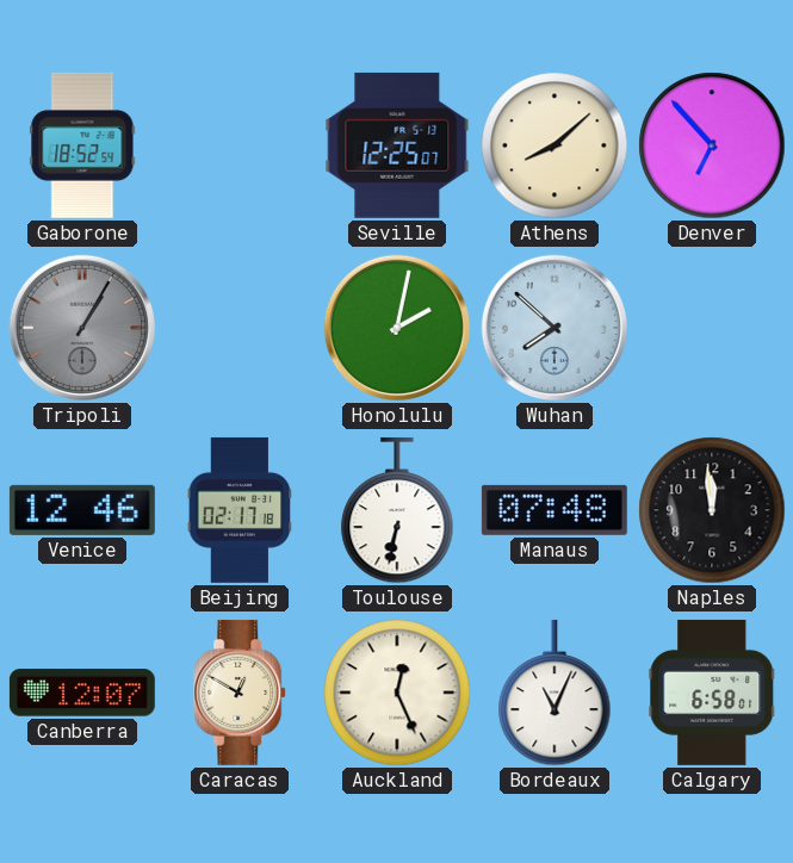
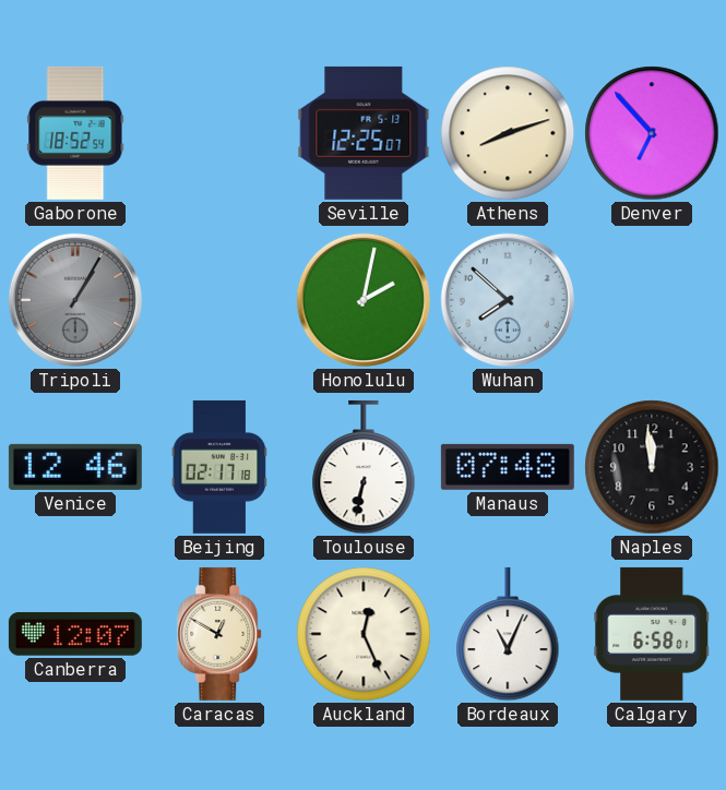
Athens: 8:08 -> 8:12 (508, 133)
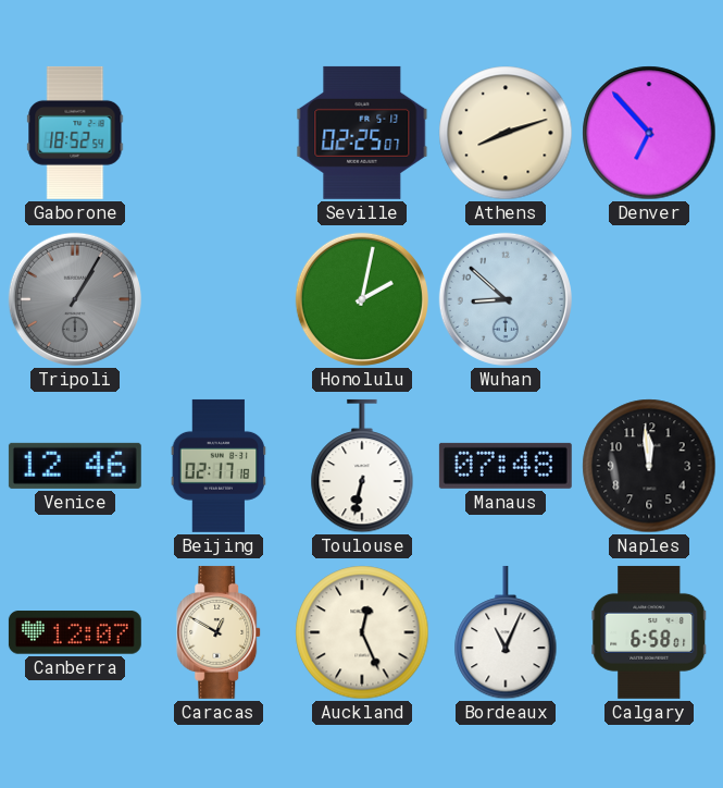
Seville: 12:25 -> 02:25 (362, 133)
Wuhan: 7:52 -> 8:52 (506, 299)
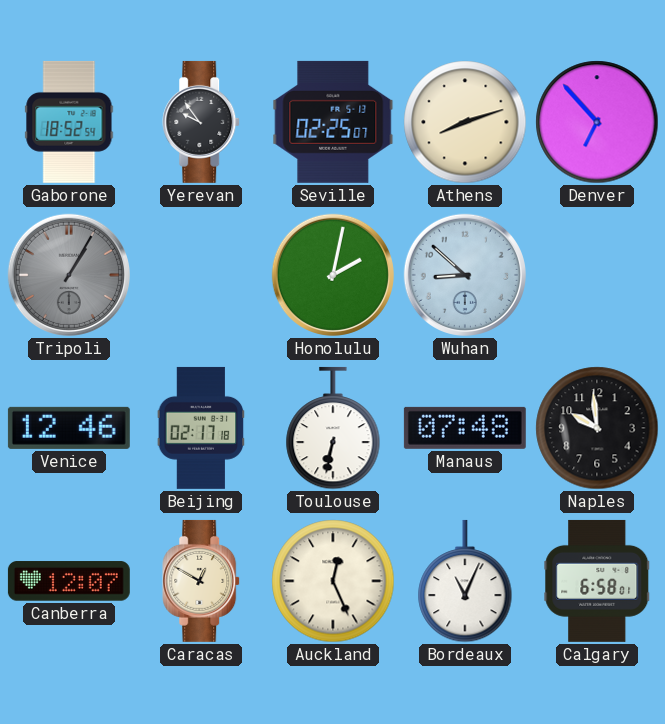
Yerevan: none -> 9:54 (202, 122)
Naples: 11:59 -> 9:59 (597, 428)
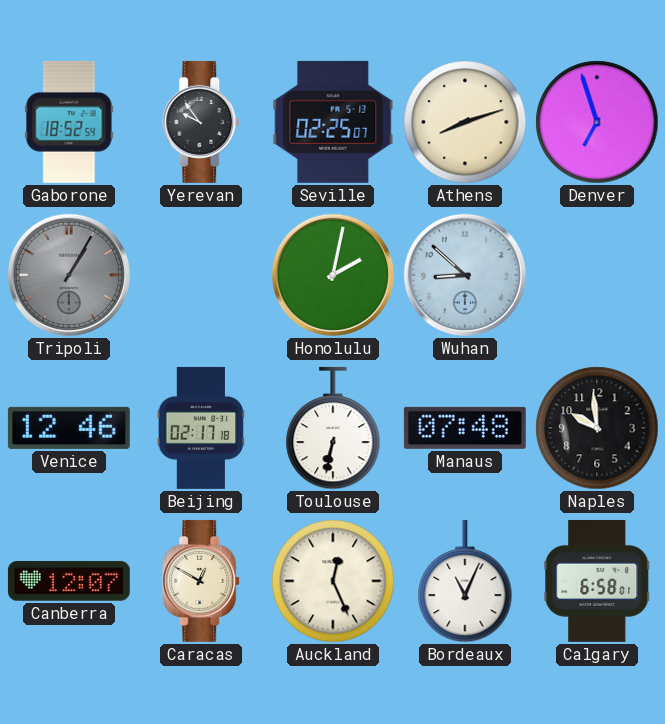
Denver: 6:53 -> 6:57 (597, 122)
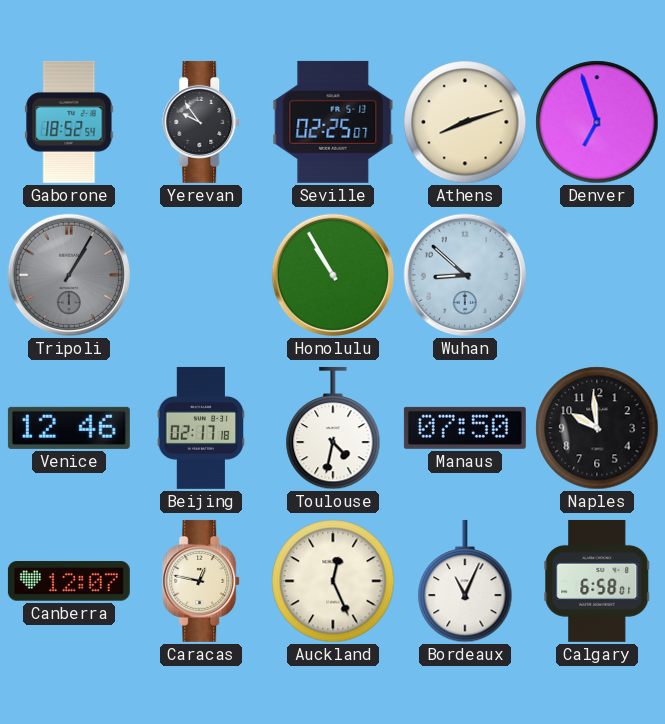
Honolulu: 2:02 -> 10:55 (333, 275)
Toulouse: 6:32 -> 4:32 (333, 428)
Manaus: 07:48 -> 07:50 (465, 428)
Caracas: 12:50 -> 12:47 (202, 581)
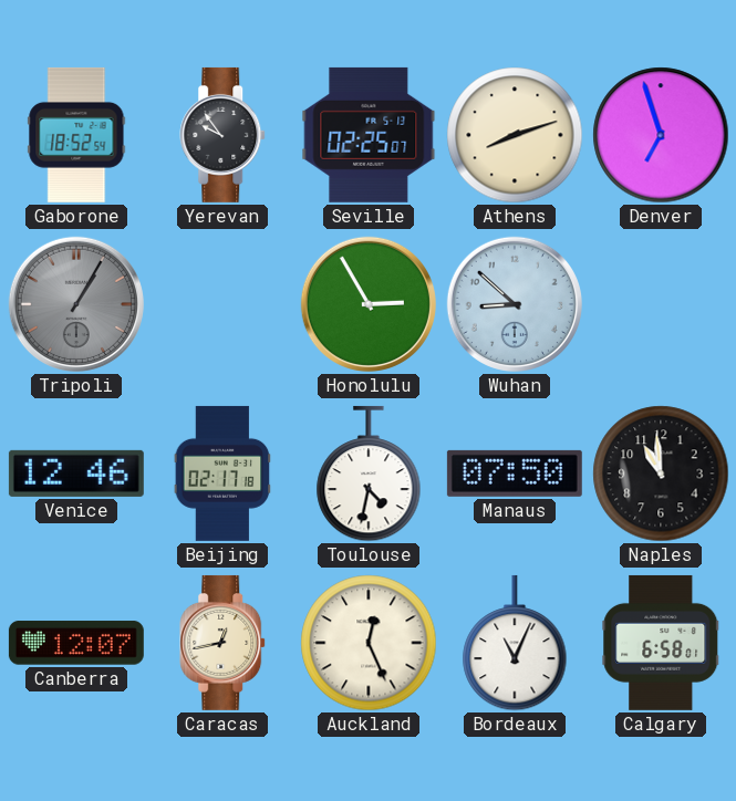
Honolulu: 10:55 -> 2:55 (369, 304)
Naples: 9:59 -> 10:59 (661, 474)
Caracas: 12:47 -> 12:43 (224, 643)
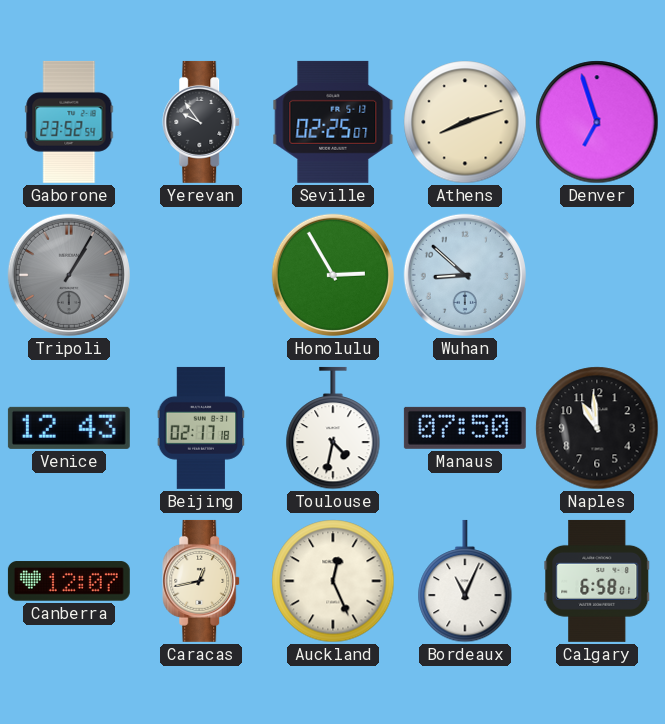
Gaborone: 18:52 -> 23:52 (69, 122)
Venice: 12:46 -> 12:43 (69, 428)
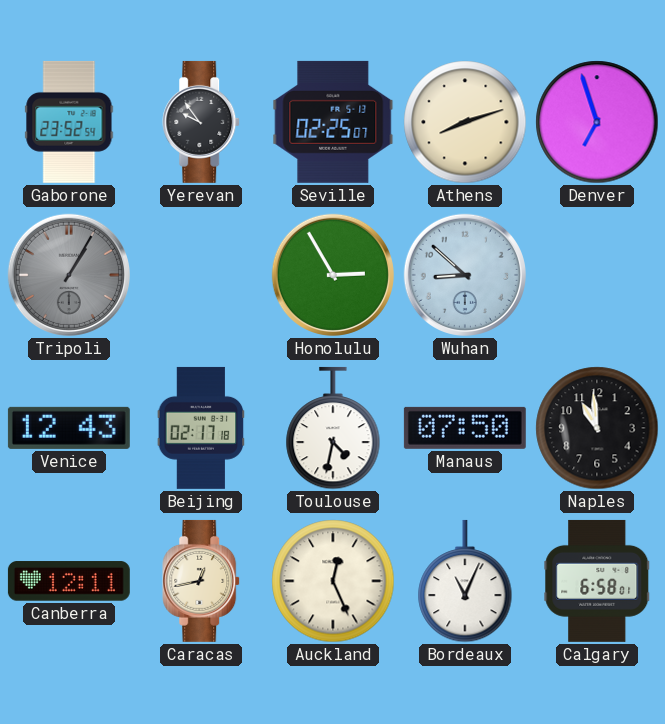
Canberra: 12:07 -> 12:11 (69, 581)
